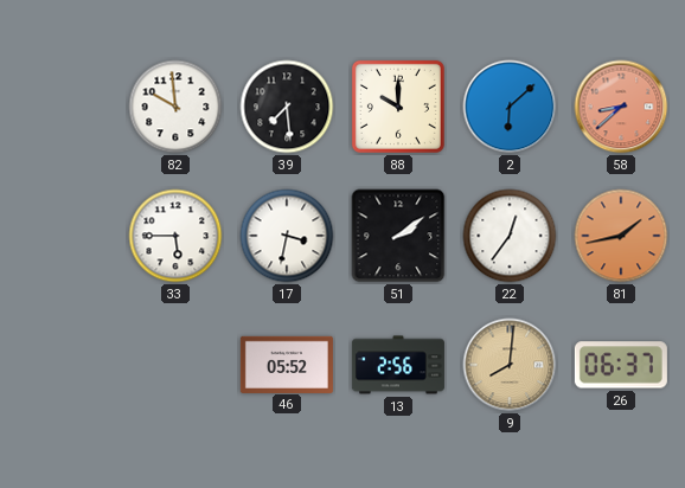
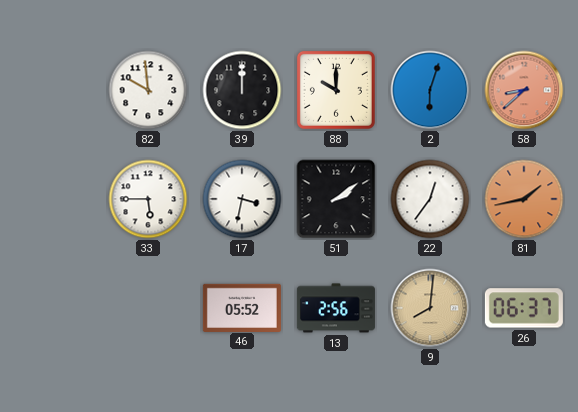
39: 7:29 -> 12:00 (242, 90)
2: 6:08 -> 6:03 (430, 90)
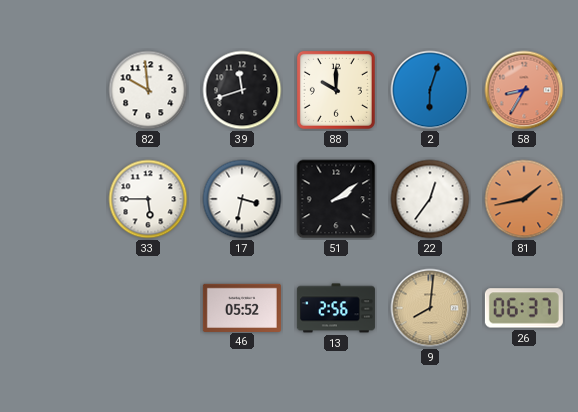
39: 12:00 -> 11:42 (242, 90)
58: 8:38 -> 8:35 (524, 90)
